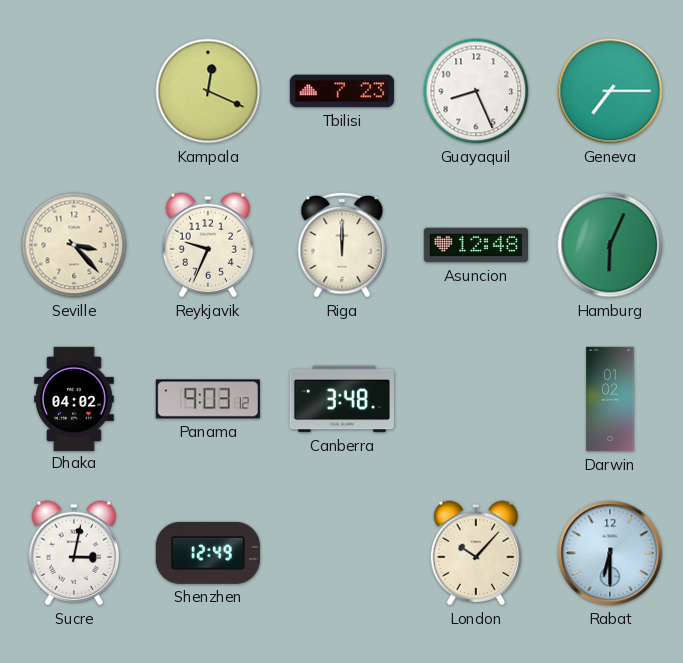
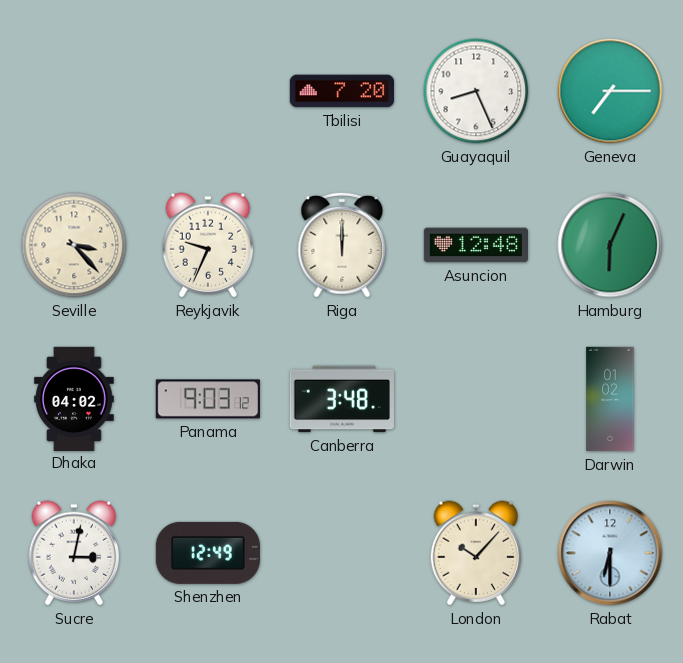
Kampala: 12:19 -> none (208, 91)
Tbilisi: 7:23 -> 7:20 (341, 91)
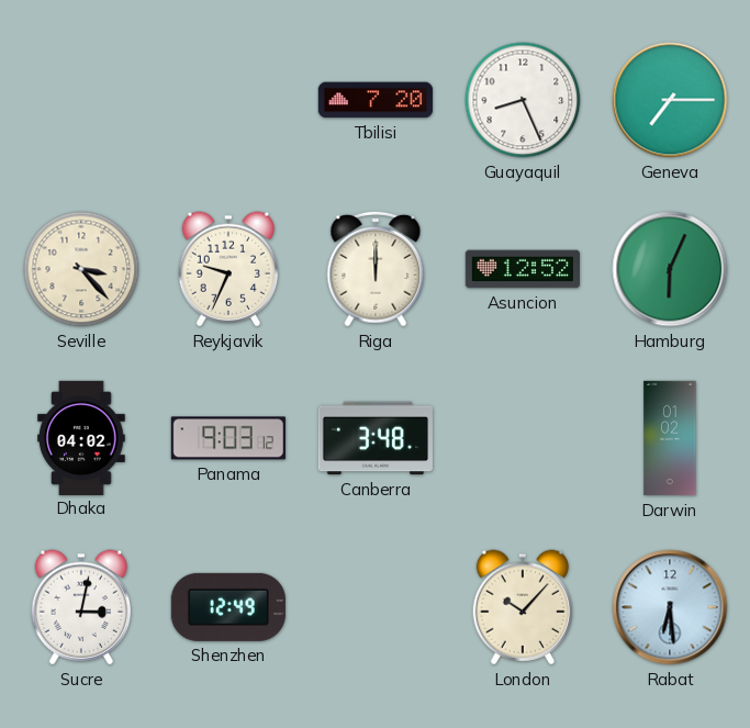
Asuncion: 12:48 -> 12:52 (522, 269)
Rabat: 6:30 -> 6:29 (670, 607)
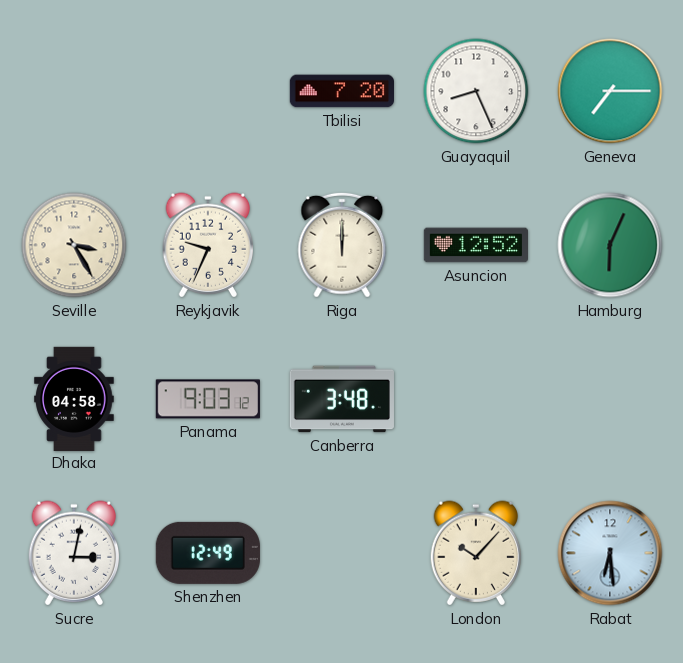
Seville: 3:23 -> 3:25 (74, 245)
Dhaka: 04:02 -> 04:58 (74, 398)
Darwin: 01:02 -> none (670, 438)
